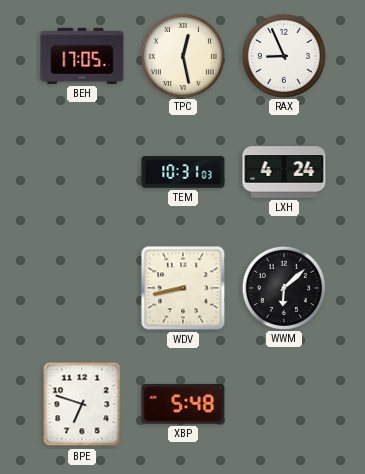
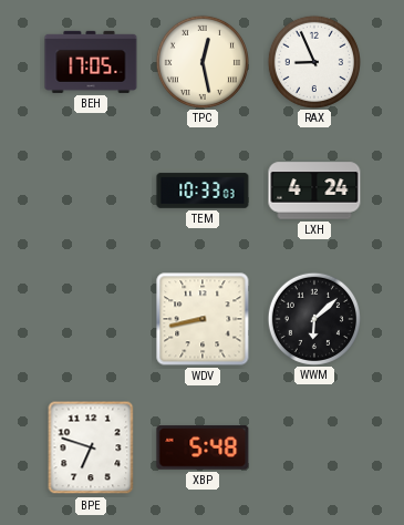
TEM: 10:31 -> 10:33 (203, 191)
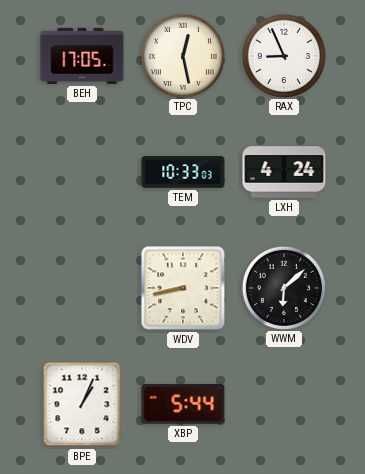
BPE: 6:48 -> 1:04 (82, 404)
XBP: 5:48 -> 5:44 (183, 404)
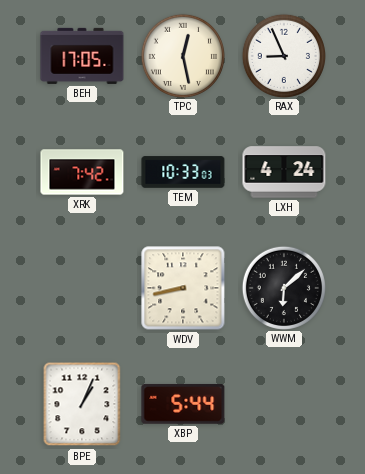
XRK: none -> 7:42 (82, 172)
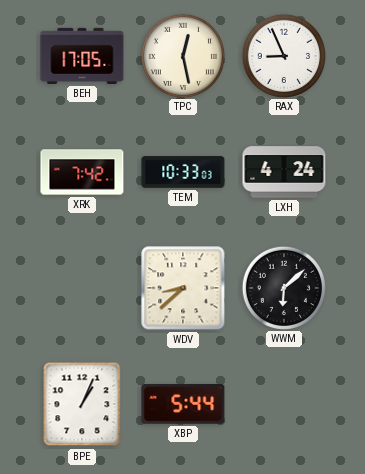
WDV: 8:43 -> 8:38 (183, 288)
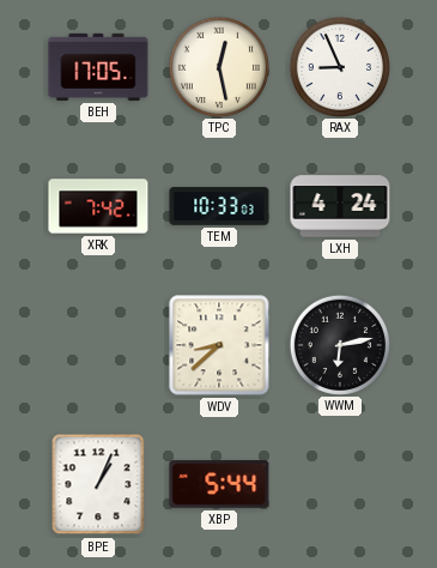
WWM: 6:08 -> 6:13 (339, 344)
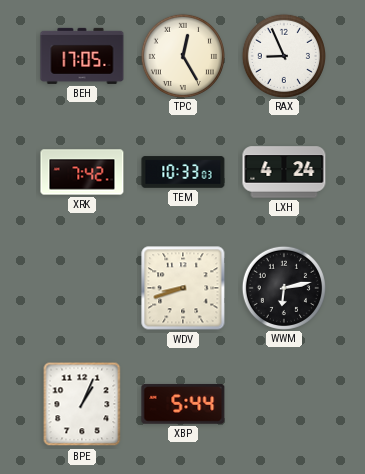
TPC: 12:28 -> 12:25 (182, 55)
WDV: 8:38 -> 8:42 (183, 288)
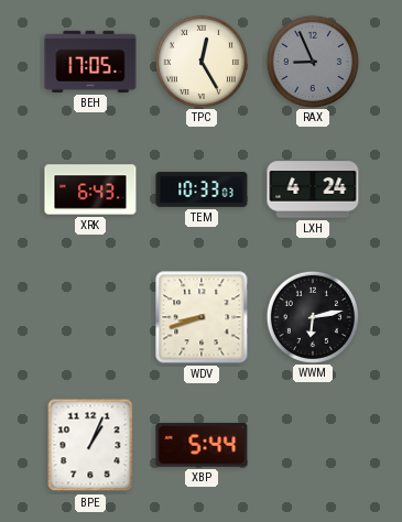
RAX dial: white -> grey (312, 61)
XRK: 7:42 -> 6:43 (90, 189)
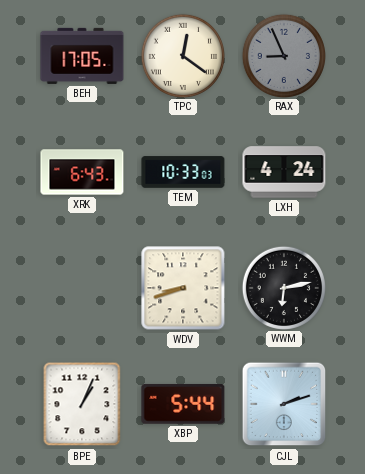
TPC: 12:25 -> 12:21 (182, 55)
CJL: none -> 2:12 (284, 404)
